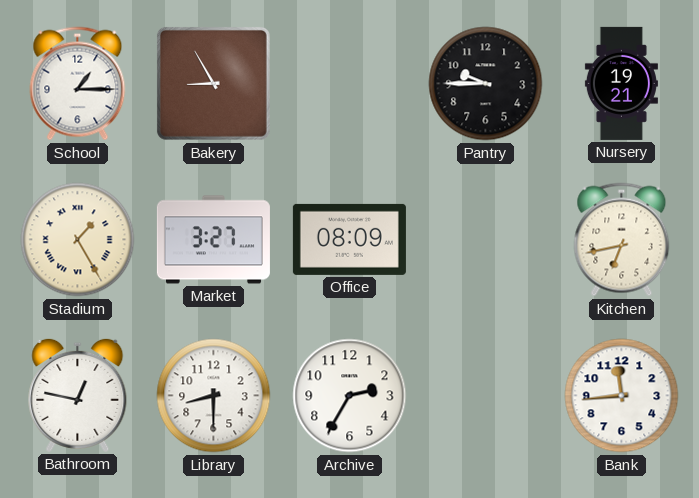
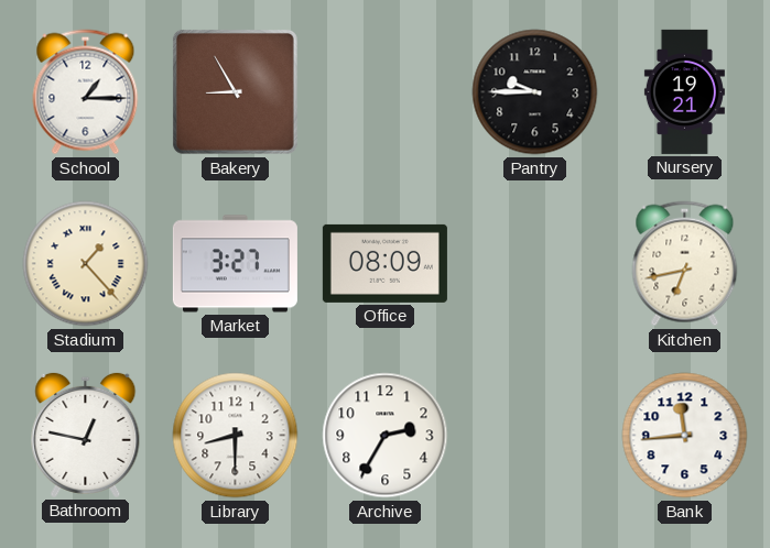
Stadium: 1:25 -> 1:23 (86, 264)
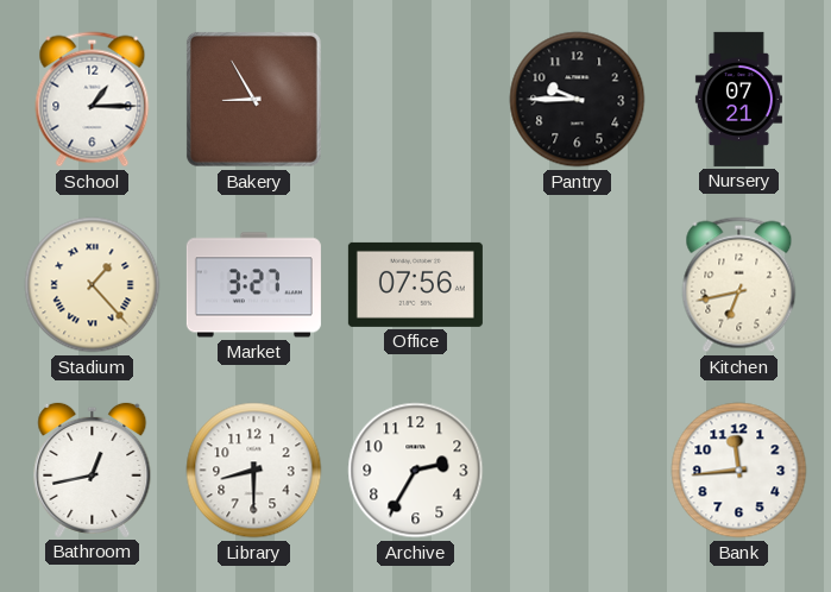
Nursery: 19:21 -> 07:21 (738, 99)
Office: 08:09 -> 07:56 (415, 284)
Bathroom: 12:47 -> 12:43 (93, 470)
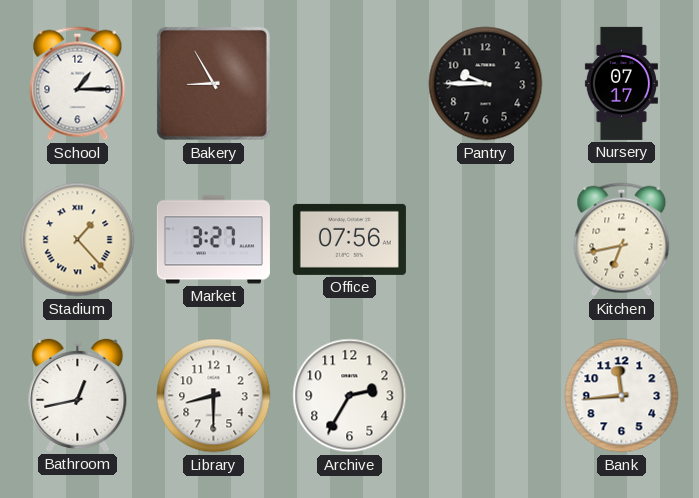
Nursery: 07:21 -> 07:17 (621, 83)
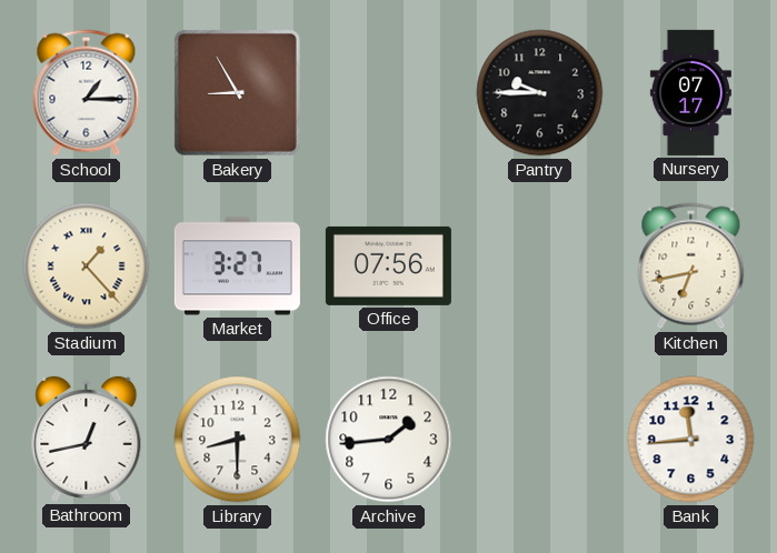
Archive: 2:35 -> 1:44 (389, 440)
